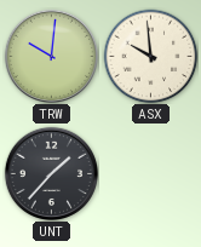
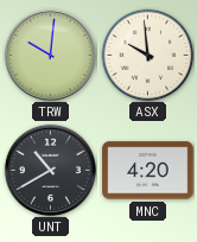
UNT: 1:37 -> 10:40 (50, 170)
MNC: none -> 4:20 (148, 171)
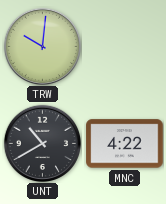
ASX: 9:59 -> none (147, 55)
MNC: 4:20 -> 4:22 (125, 144)
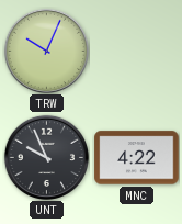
TRW: 10:01 -> 10:04 (46, 51)
UNT: 10:40 -> 9:56 (46, 157)
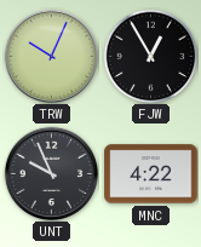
FJW: none -> 12:55 (150, 56)
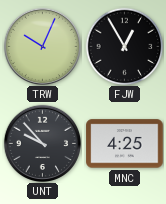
UNT: 9:56 -> 9:53 (42, 143)
MNC: 4:22 -> 4:25 (125, 144)
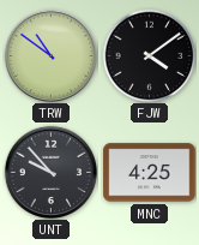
TRW: 10:04 -> 10:51 (50, 55)
FJW: 12:55 -> 4:09 (149, 55)
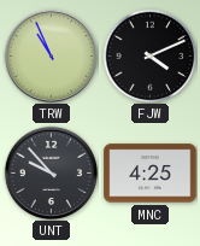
TRW: 10:51 -> 10:56 (51, 55)
FJW: 4:09 -> 4:11 (149, 55)
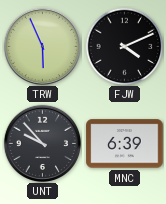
TRW: 10:56 -> 5:56 (42, 46)
MNC: 4:25 -> 6:39 (125, 144)
